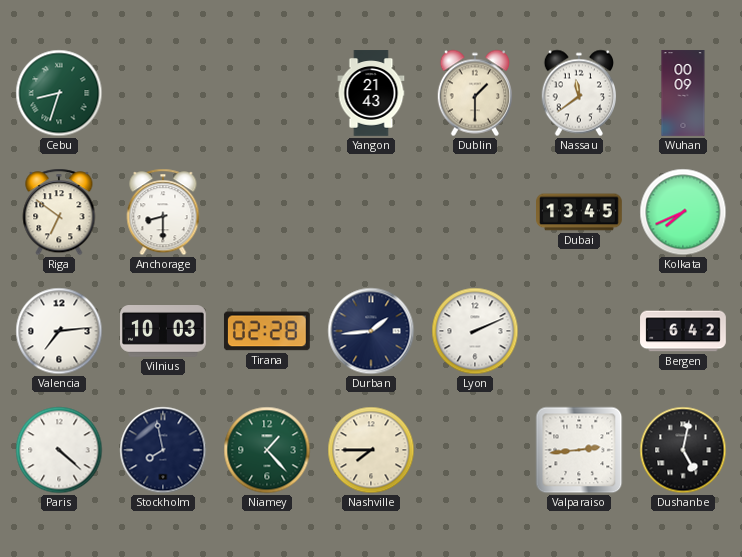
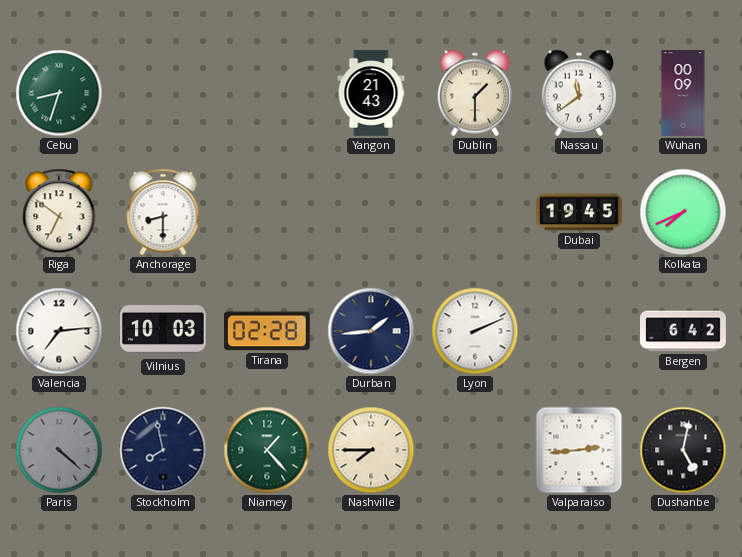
Dubai: 13:45 -> 19:45 (579, 212)
Paris dial: white -> grey (59, 450)
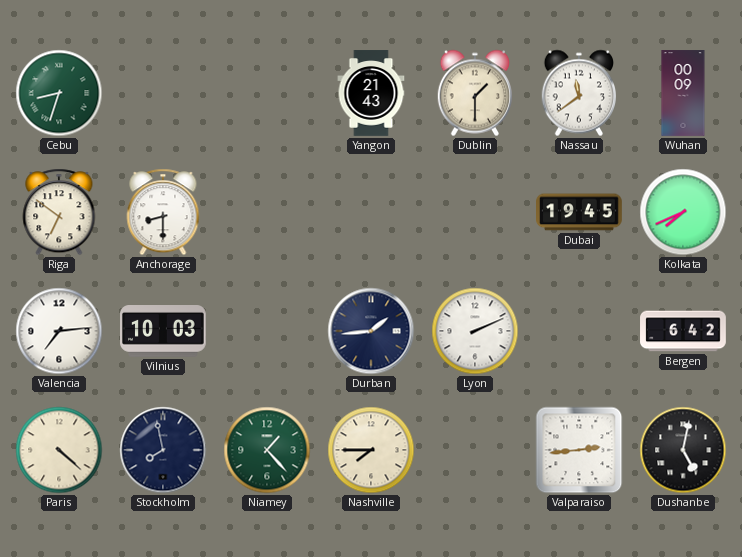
Tirana: 02:28 -> none (267, 331)
Paris dial: grey -> cream (59, 450)
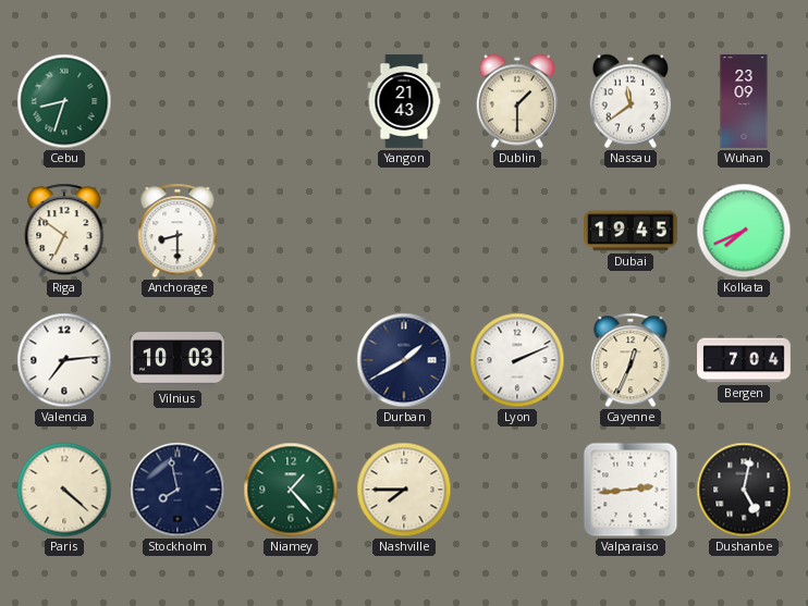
Wuhan: 00:09 -> 23:09 (744, 101)
Durban: 1:44 -> 1:40 (404, 360)
Cayenne: none -> 12:34 (631, 360)
Bergen: 6:42 -> 7:04 (744, 360)
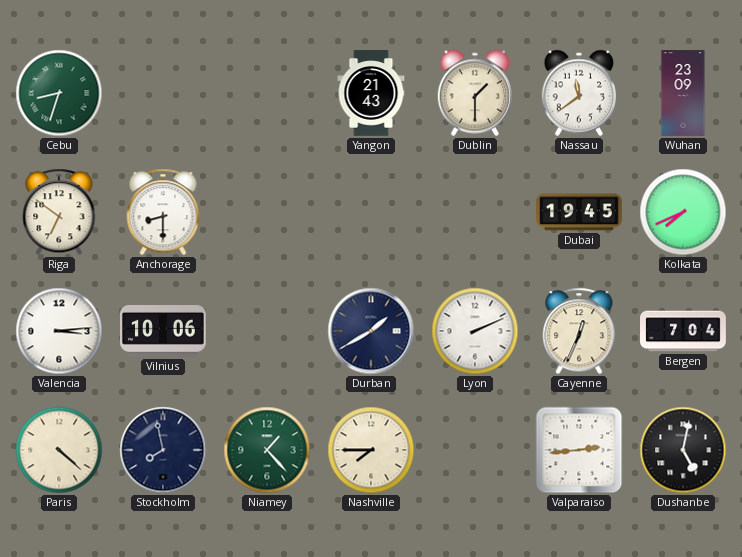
Valencia: 7:14 -> 3:14 (59, 331)
Vilnius: 10:03 -> 10:06 (164, 332)
